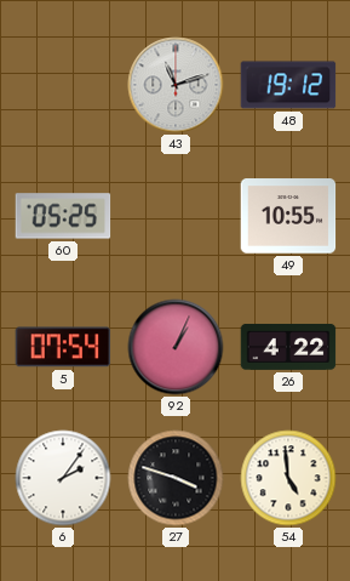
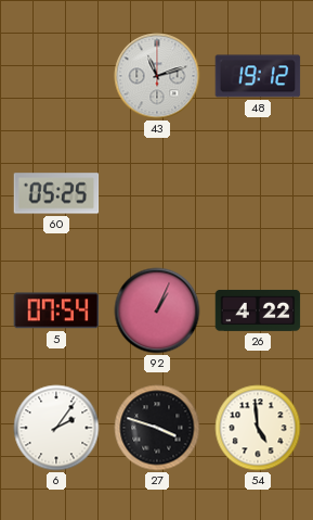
49: 10:55 -> none (288, 216)
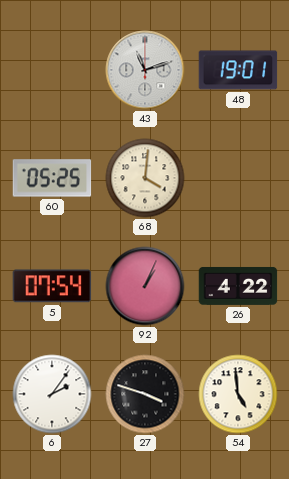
48: 19:12 -> 19:01 (238, 70)
68: none -> 4:01 (145, 178)
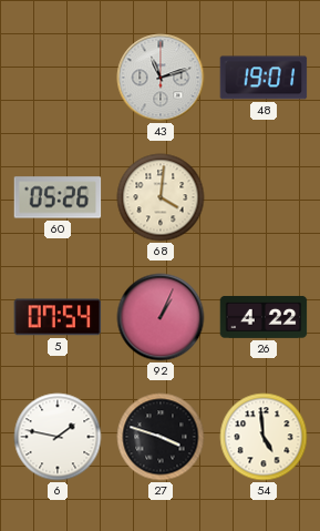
60: 05:25 -> 05:26 (58, 197)
6: 2:06 -> 1:47 (58, 437)
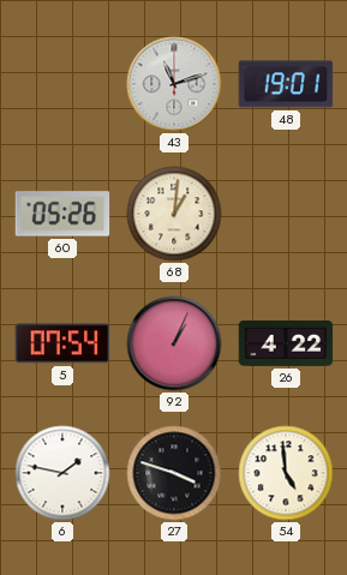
68: 4:01 -> 1:01 (174, 214)
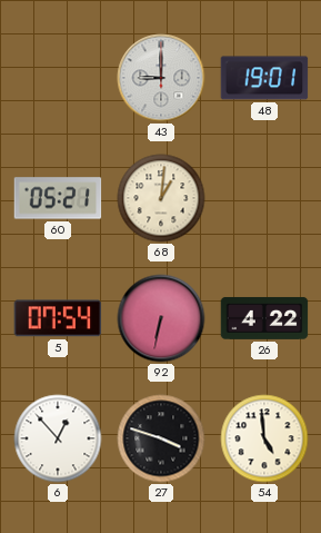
43: 11:12 -> 9:00 (161, 78)
60: 05:26 -> 05:21 (58, 198)
92: 1:04 -> 6:32 (161, 318)
6: 1:47 -> 12:53 (58, 438)
